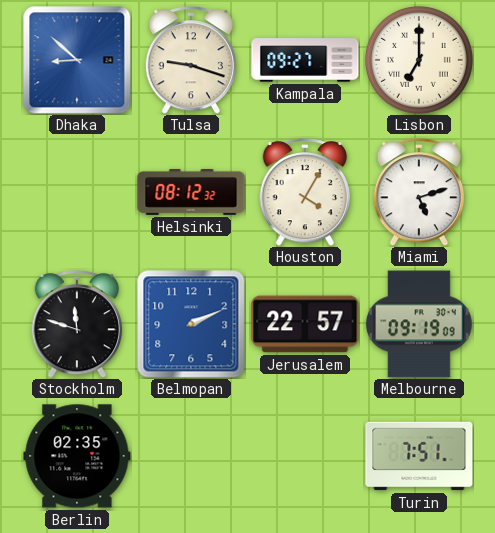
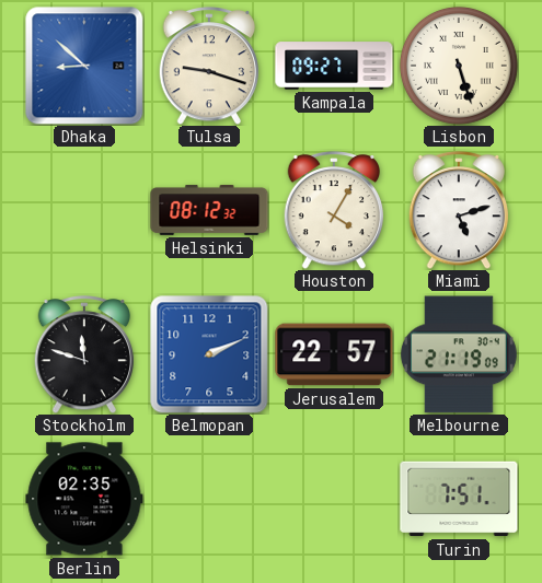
Lisbon: 7:00 -> 5:27 (459, 66)
Melbourne: 09:19 -> 21:19 (459, 354)
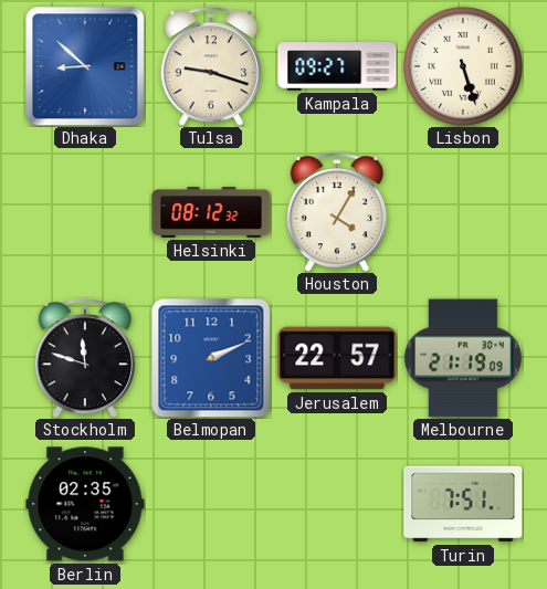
Miami: 5:12 -> none (459, 210)
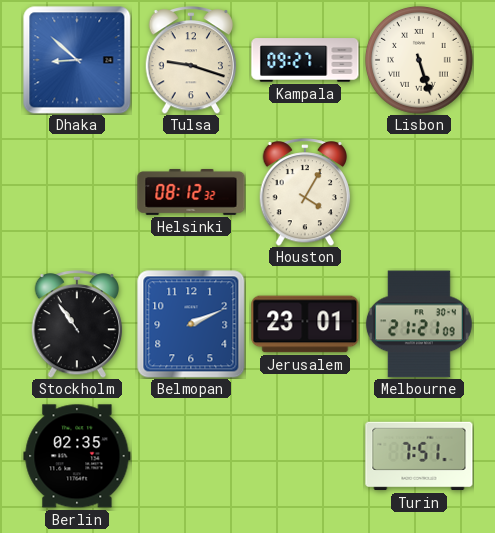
Stockholm: 11:48 -> 10:54 (77, 324)
Jerusalem: 22:57 -> 23:01 (305, 324)
Melbourne: 21:19 -> 21:21 (419, 324)
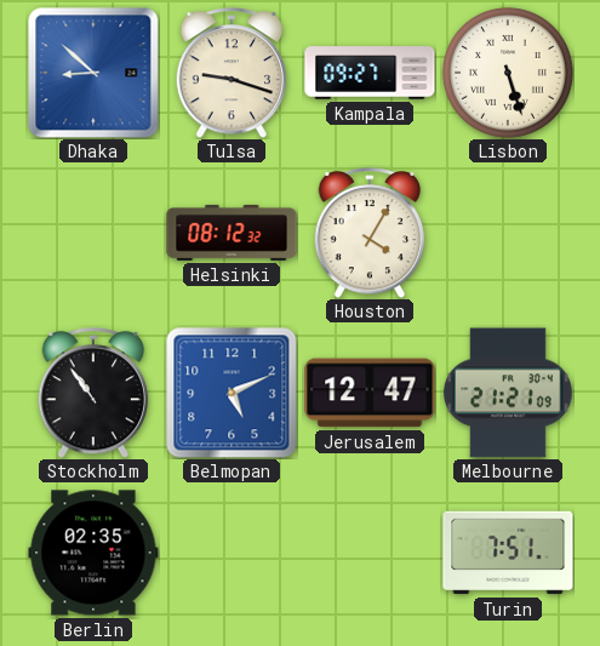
Belmopan: 2:11 -> 5:11 (232, 393)
Jerusalem: 23:01 -> 12:47 (370, 393)
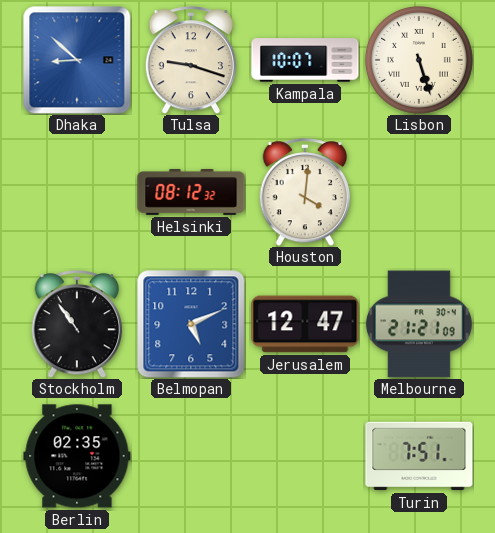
Kampala: 09:27 -> 10:07 (305, 60)
Houston: 4:05 -> 4:01 (305, 192)
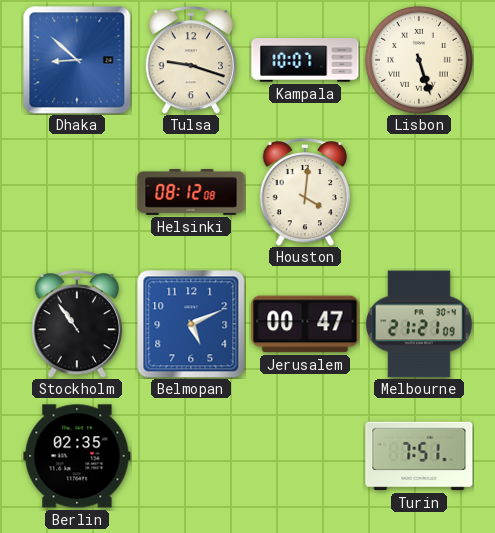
Helsinki: 08:12:32 -> 08:12:08 (191, 192)
Jerusalem: 12:47 -> 00:47 (305, 324)
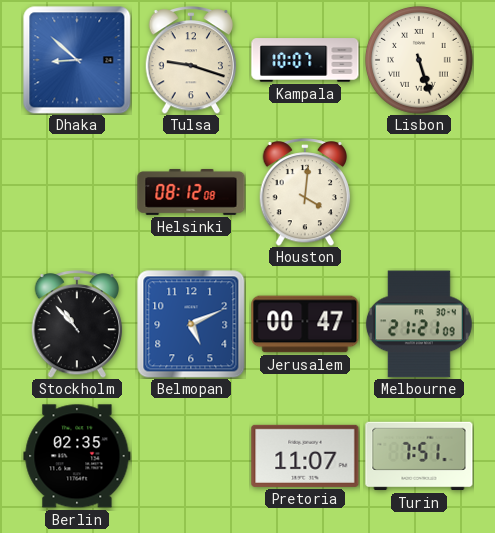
Stockholm: 10:54 -> 10:53 (77, 324)
Pretoria: none -> 11:07 (305, 456)
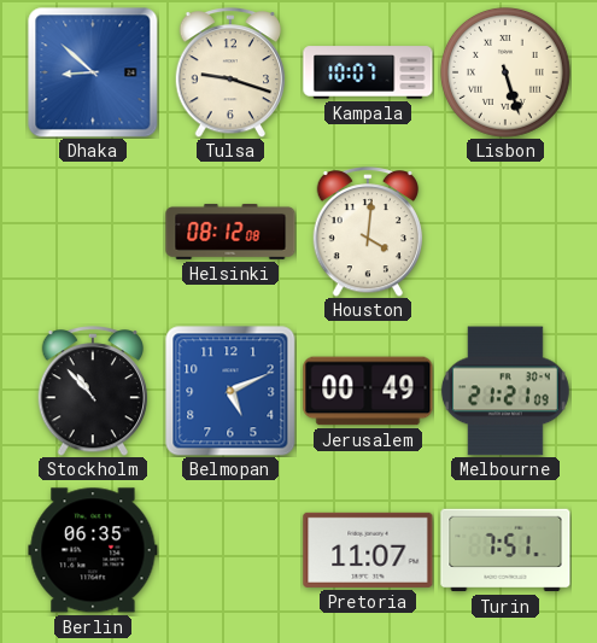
Jerusalem: 00:47 -> 00:49 (368, 391)
Berlin: 02:35 -> 06:35 (93, 550)
